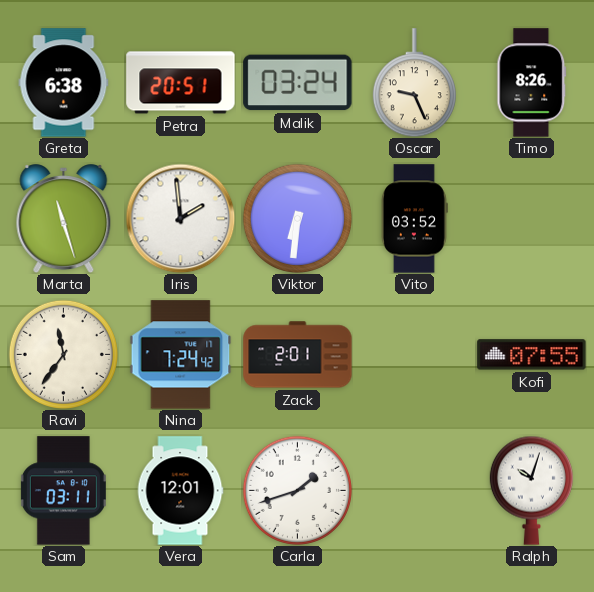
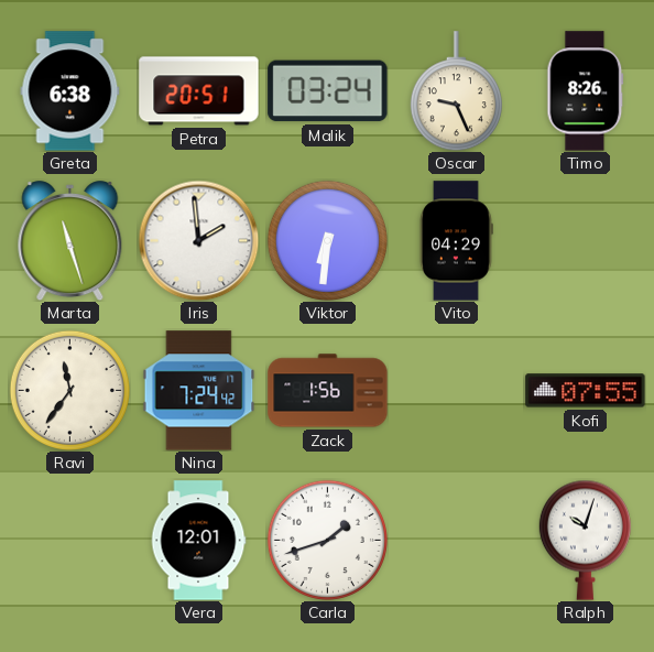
Vito: 03:52 -> 04:29 (456, 241)
Zack: 2:01 -> 1:56 (328, 391)
Sam: 03:11 -> none (63, 491)
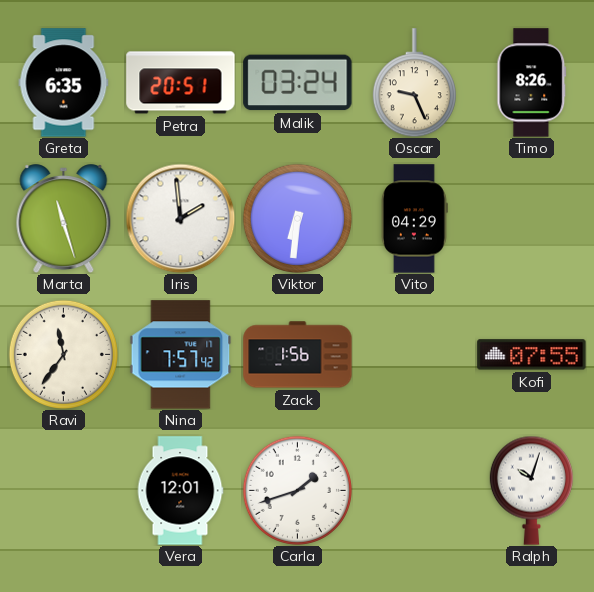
Greta: 6:38 -> 6:35 (64, 83)
Nina: 7:24 -> 7:57 (181, 355)
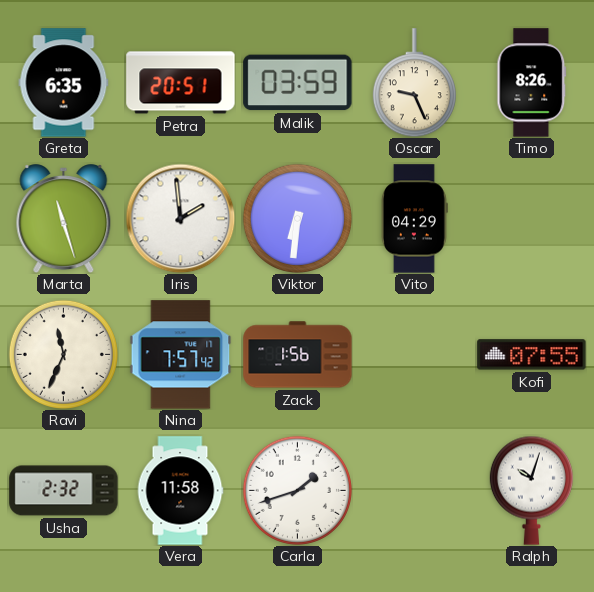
Malik: 03:24 -> 03:59 (298, 83)
Ravi: 11:36 -> 11:34 (63, 354)
Usha: none -> 2:32 (64, 491)
Vera: 12:01 -> 11:58 (180, 491)
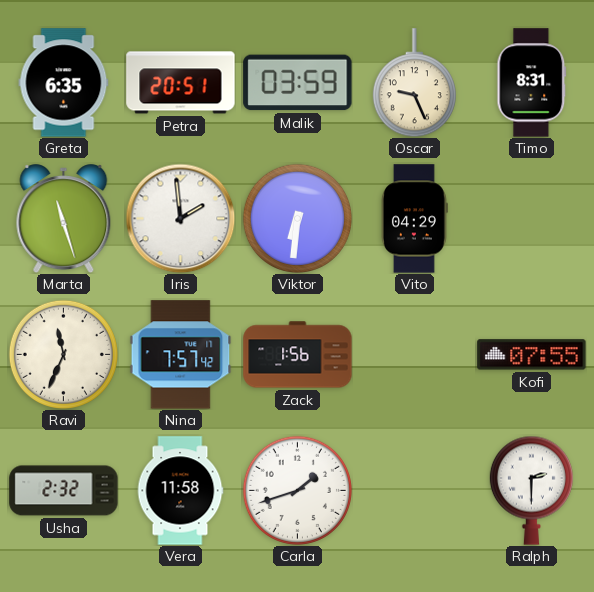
Timo: 8:26 -> 8:31 (532, 83)
Ralph: 10:03 -> 2:30 (531, 490)
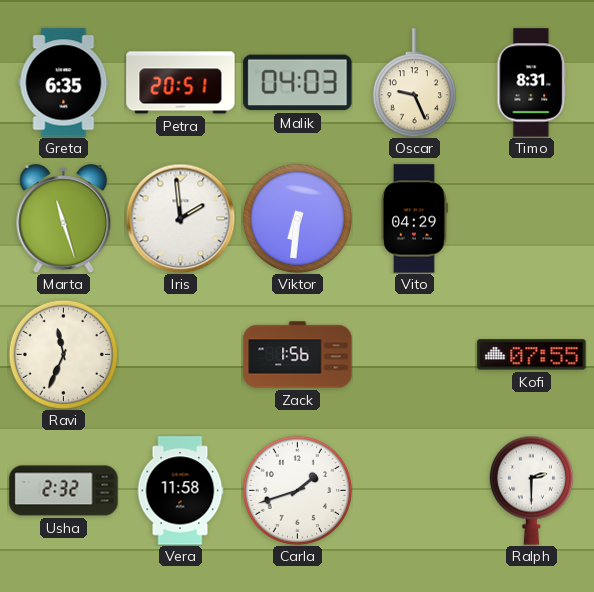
Malik: 03:59 -> 04:03 (298, 83)
Nina: 7:57 -> none (181, 355)
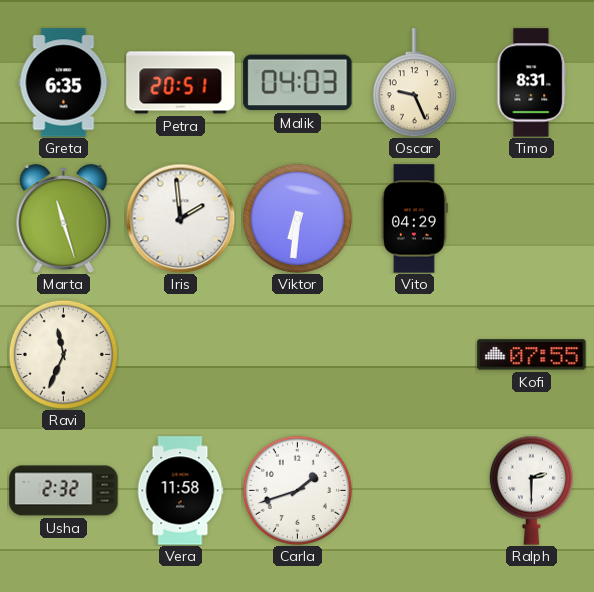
Zack: 1:56 -> none (298, 355)
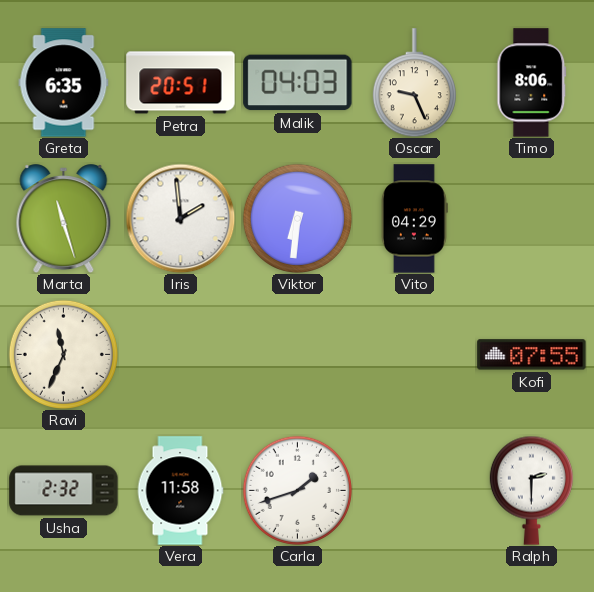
Timo: 8:31 -> 8:06 (532, 83)
